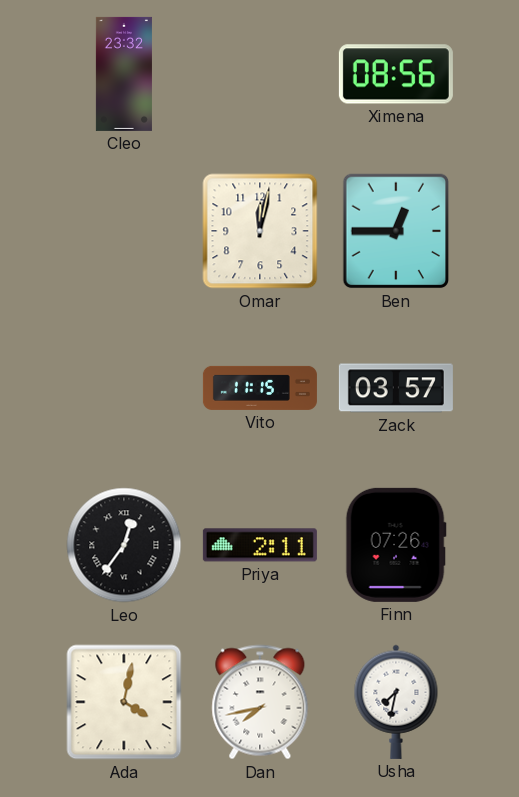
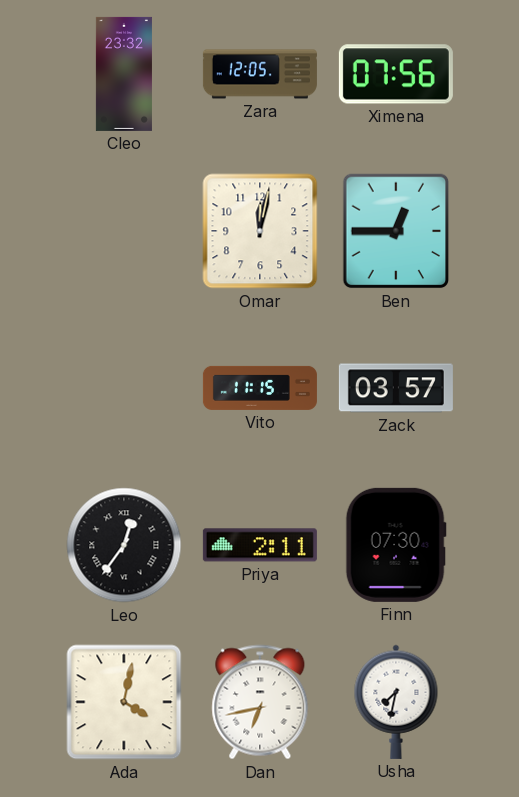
Zara: none -> 12:05 (260, 74)
Ximena: 08:56 -> 07:56 (396, 74)
Finn: 07:26 -> 07:30 (396, 545)
Dan: 7:43 -> 6:43 (260, 702)
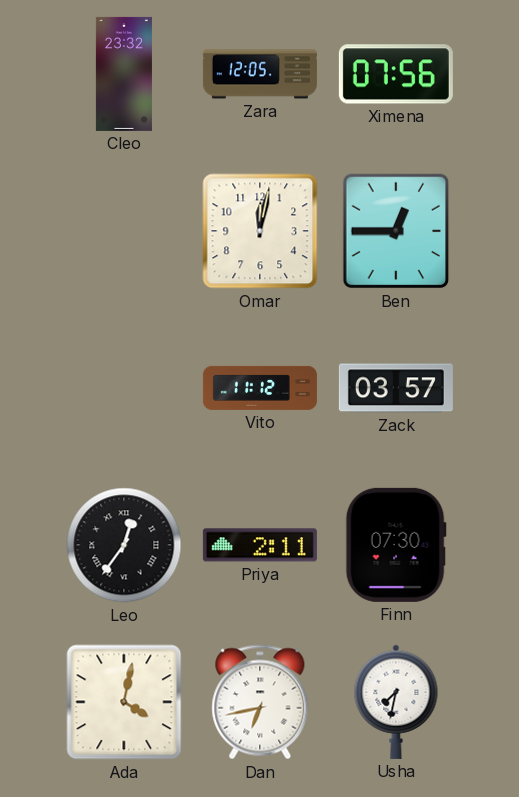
Vito: 11:15 -> 11:12 (260, 388)
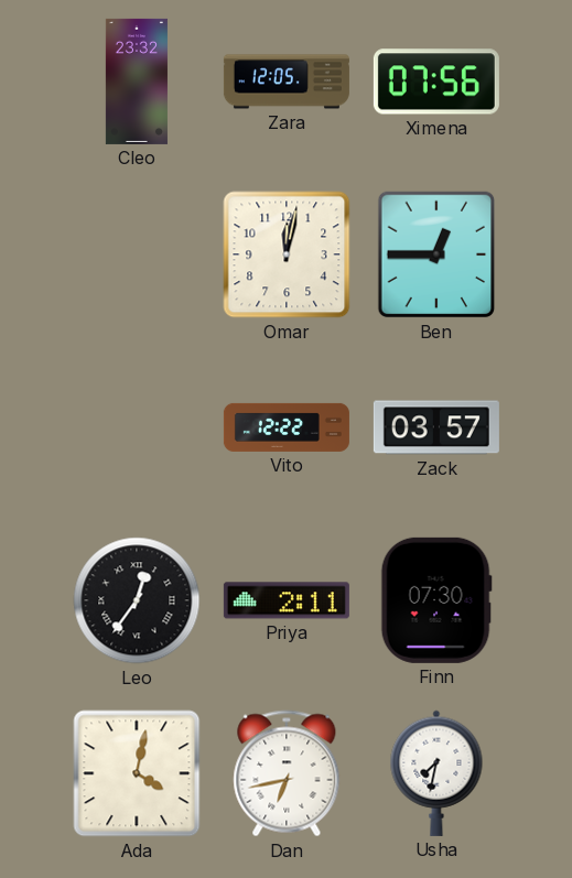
Vito: 11:12 -> 12:22 (287, 427)
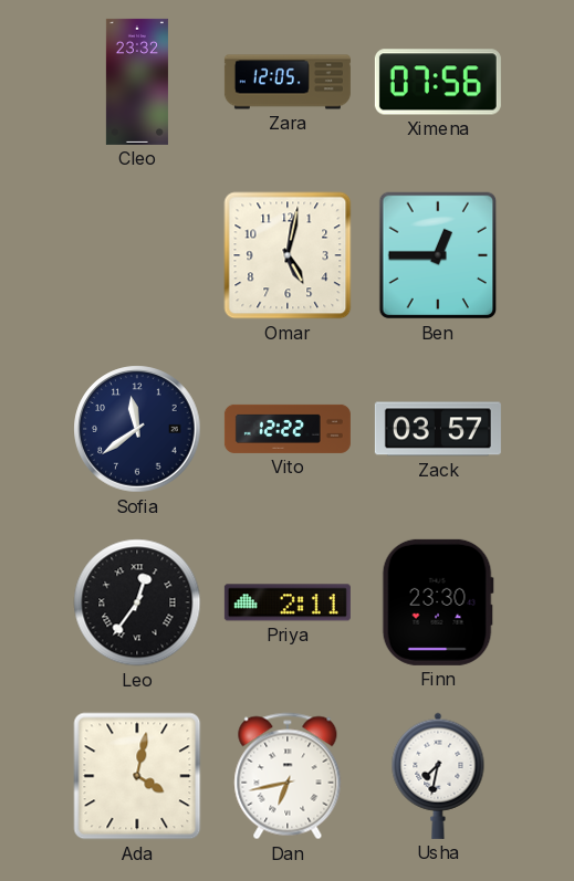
Omar: 12:02 -> 5:02 (288, 255)
Sofia: none -> 11:39 (137, 429)
Finn: 07:30 -> 23:30 (438, 602)
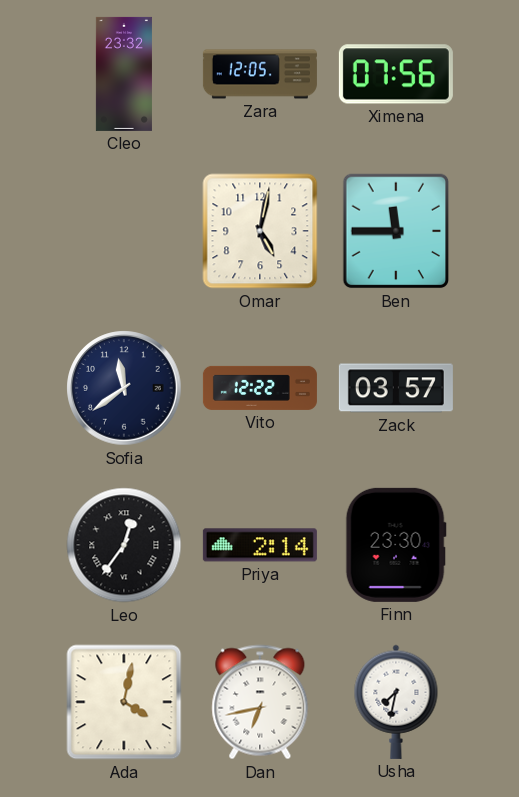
Ben: 12:45 -> 11:45 (396, 231)
Priya: 2:11 -> 2:14 (260, 545)
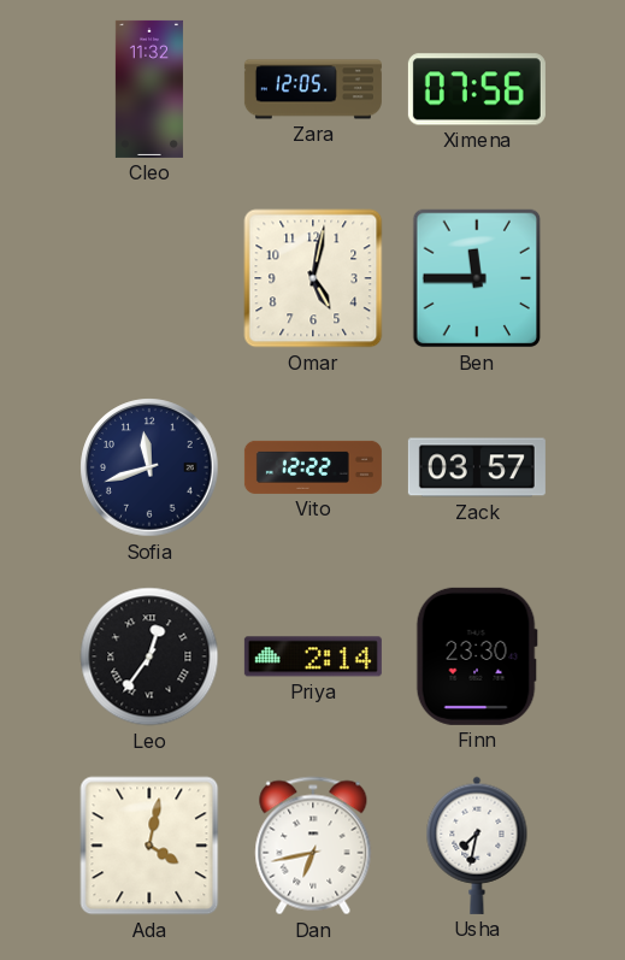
Cleo: 23:32 -> 11:32 (149, 89)
Sofia: 11:39 -> 11:42 (149, 467)
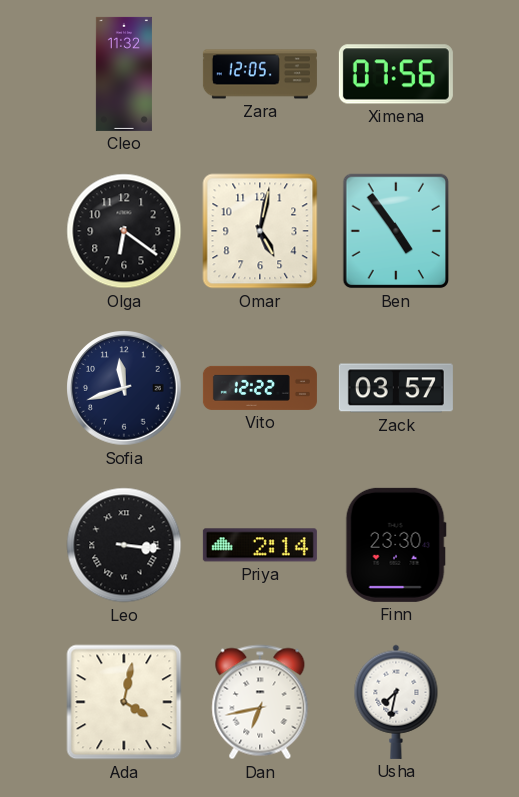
Olga: none -> 6:21 (124, 231)
Ben: 11:45 -> 4:54 (396, 231)
Leo: 12:36 -> 3:16 (124, 545)
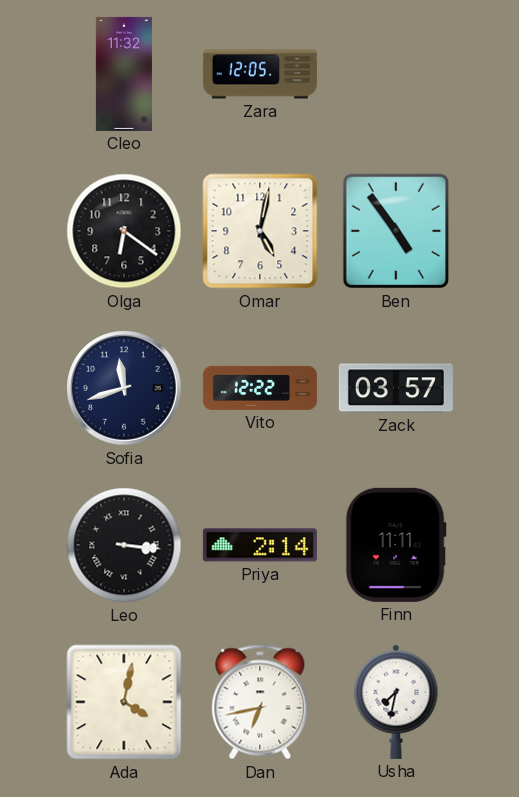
Ximena: 07:56 -> none (396, 74)
Finn: 23:30 -> 11:11 (396, 545)
